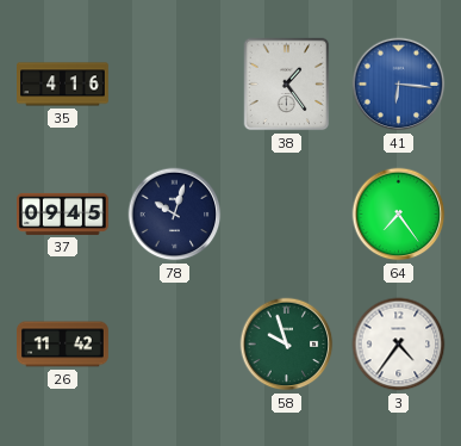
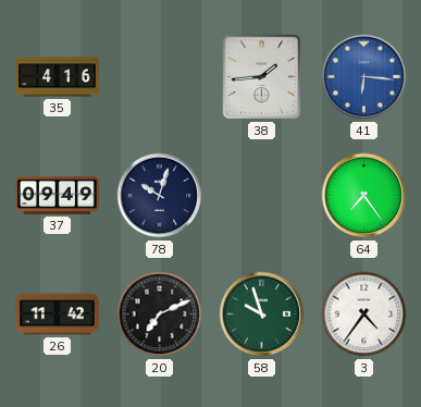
38: 1:24 -> 1:44 (262, 77)
37: 09:45 -> 09:49 (58, 195)
20: none -> 7:11 (160, 314)
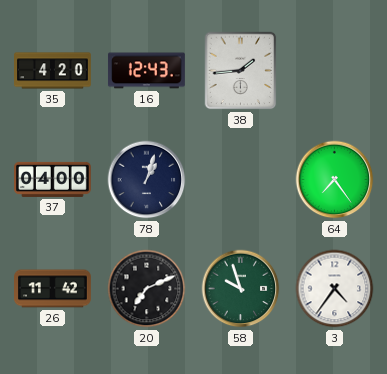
35: 4:16 -> 4:20 (53, 71)
16: none -> 12:43 (146, 71)
41: 6:16 -> none (364, 77)
37: 09:49 -> 04:00 (53, 179)
78: 10:03 -> 1:03 (147, 180)
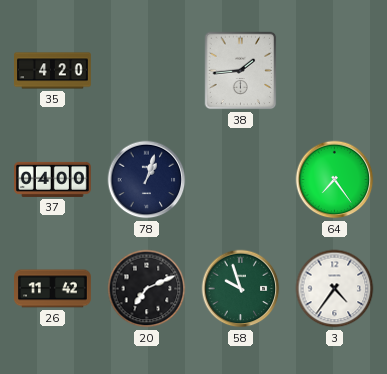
16: 12:43 -> none (146, 71)
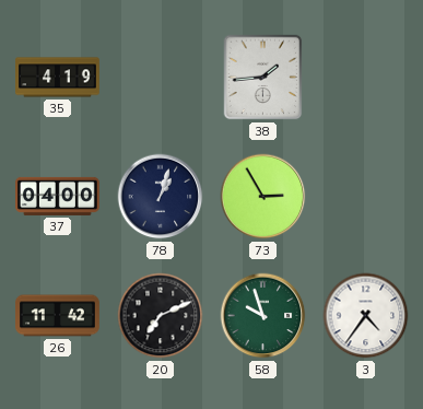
35: 4:20 -> 4:19 (58, 78)
73: none -> 2:55 (263, 197)
64: 7:24 -> none (335, 180)
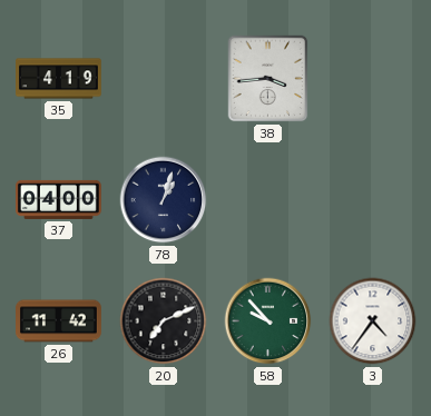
38: 1:44 -> 3:44 (268, 79)
73: 2:55 -> none (263, 197)
58: 9:57 -> 9:53 (268, 321)
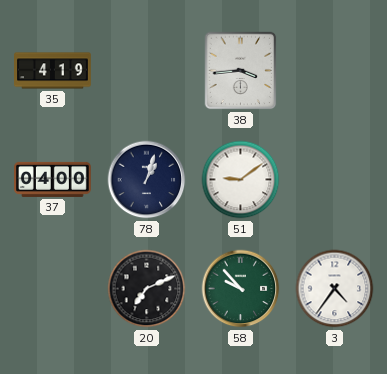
51: none -> 9:09 (241, 180)
26: 11:42 -> none (59, 321)
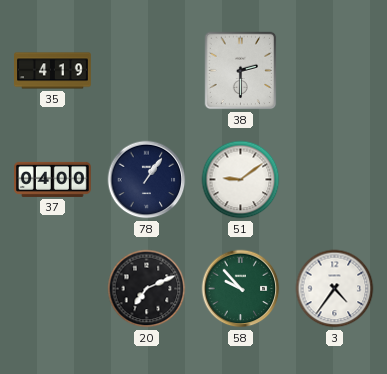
38: 3:44 -> 2:30 (241, 71)
78: 1:03 -> 1:06 (147, 180)
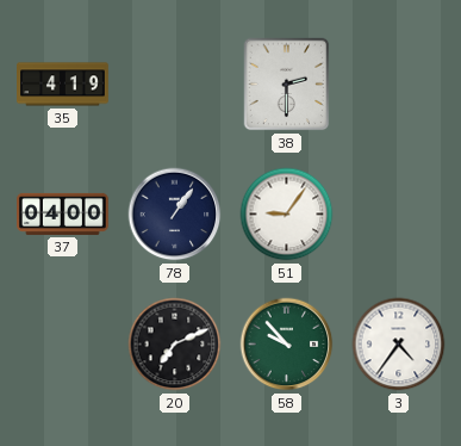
51: 9:09 -> 9:06 (287, 215)
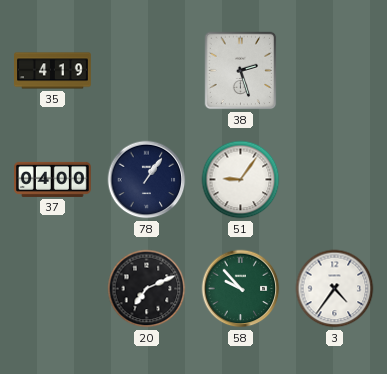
38: 2:30 -> 2:27 (241, 71)
